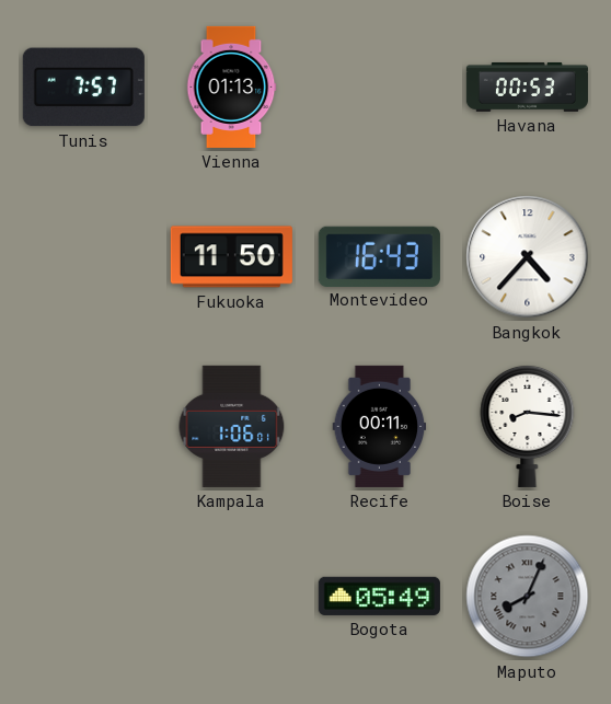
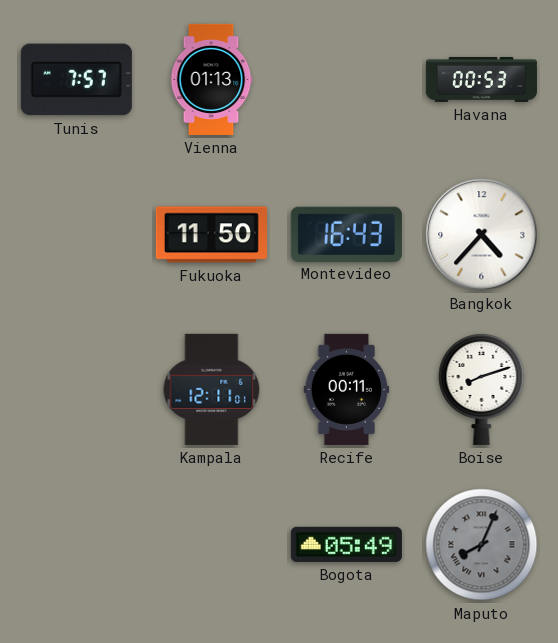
Kampala: 1:06 -> 12:11 (212, 389)
Boise: 8:16 -> 8:12 (482, 389)
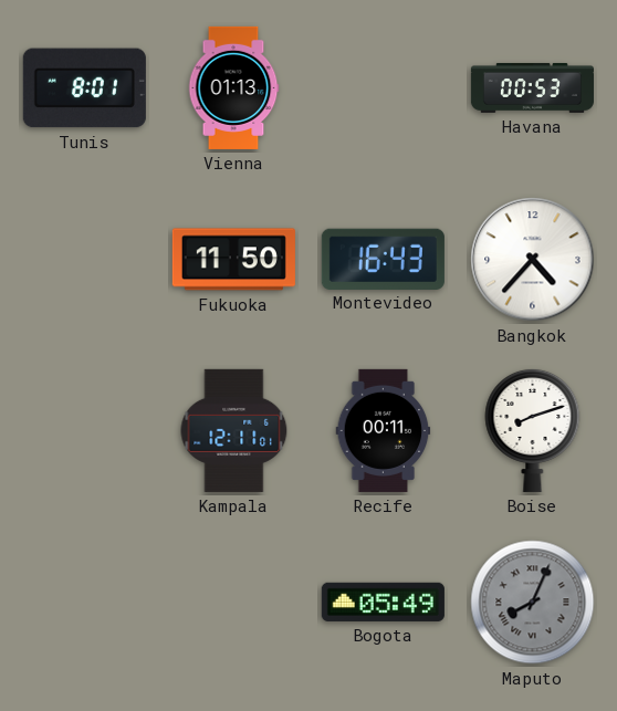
Tunis: 7:57 -> 8:01 (84, 88)
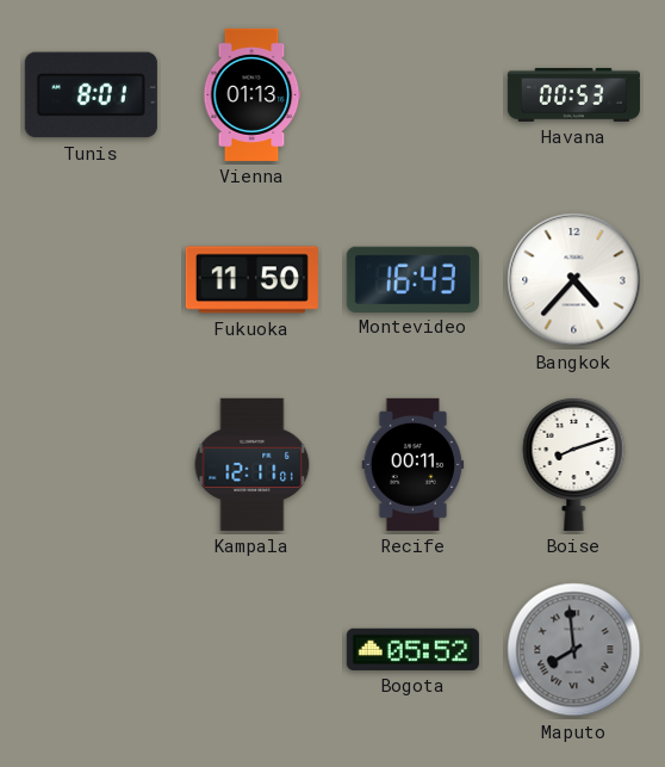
Bogota: 05:49 -> 05:52 (412, 649)
Maputo: 8:04 -> 7:59 (574, 650)
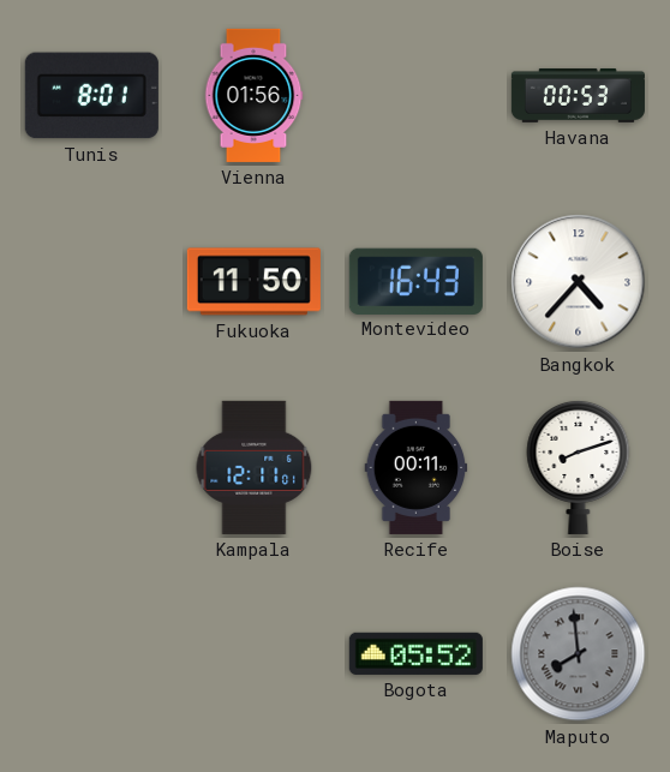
Vienna: 01:13 -> 01:56 (253, 95)
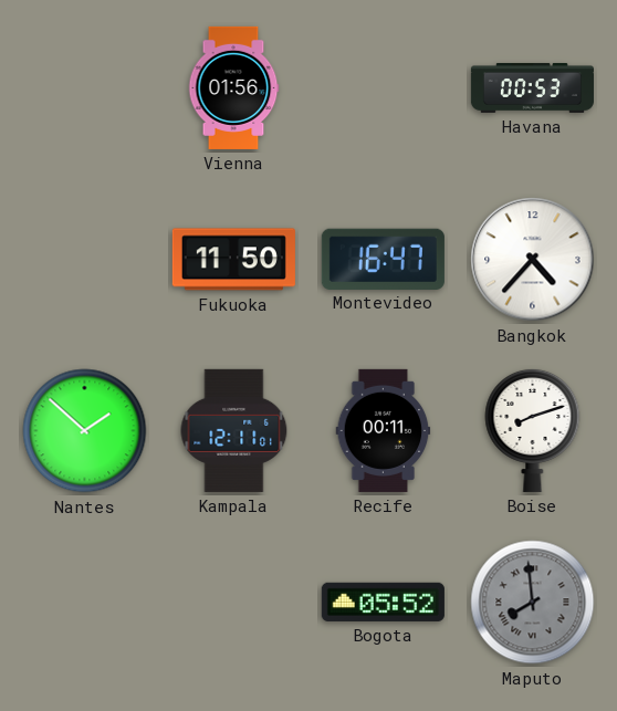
Tunis: 8:01 -> none (91, 96)
Montevideo: 16:43 -> 16:47 (383, 259)
Nantes: none -> 1:52 (85, 431)
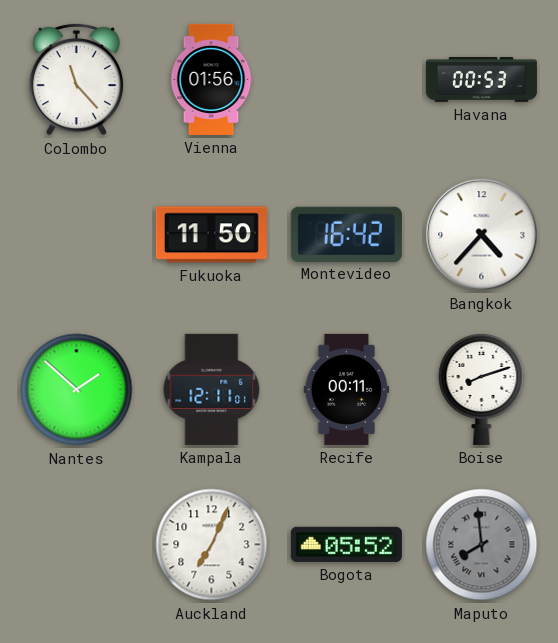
Colombo: none -> 11:23 (77, 79)
Montevideo: 16:47 -> 16:42 (346, 234)
Auckland: none -> 7:04 (212, 545)
